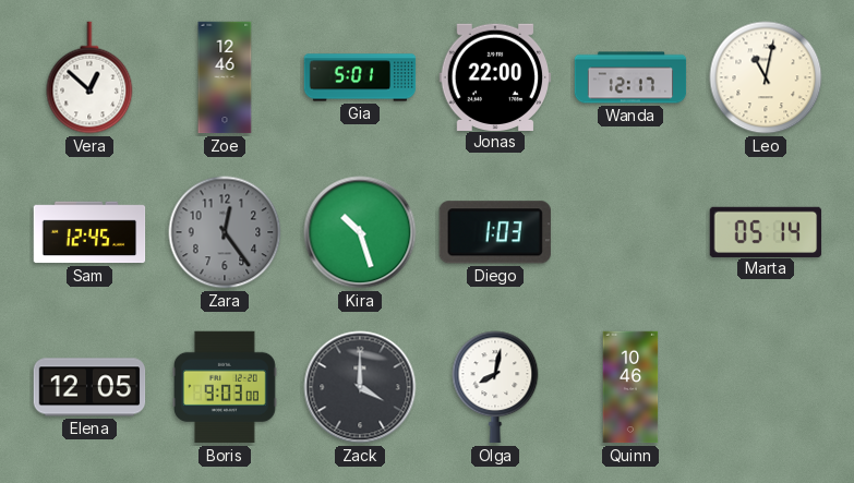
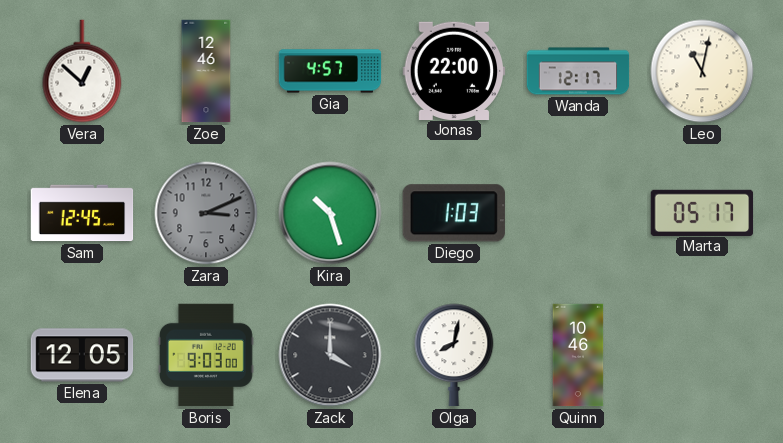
Gia: 5:01 -> 4:57 (330, 71)
Zara: 12:24 -> 3:11 (206, 213)
Marta: 05:14 -> 05:17 (702, 212)
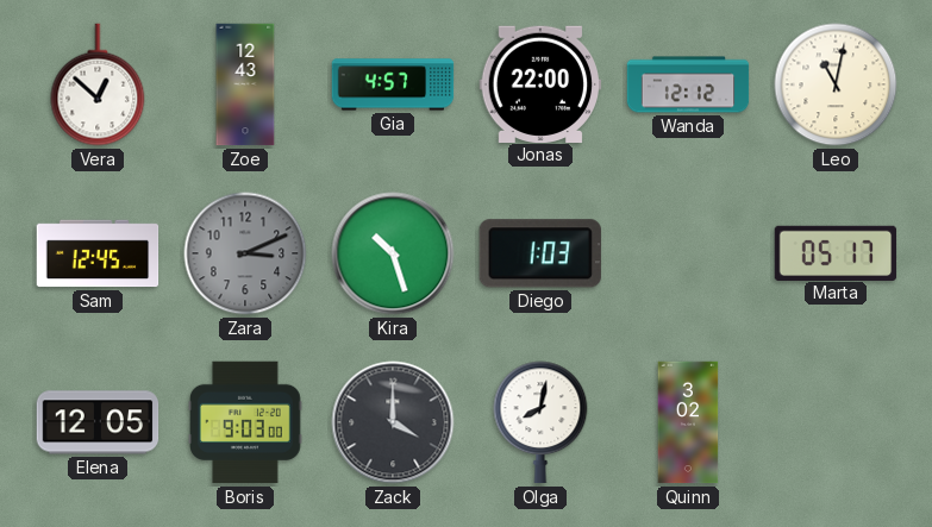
Zoe: 12:46 -> 12:43 (245, 84)
Wanda: 12:17 -> 12:12 (688, 84)
Quinn: 10:46 -> 3:02 (688, 422)
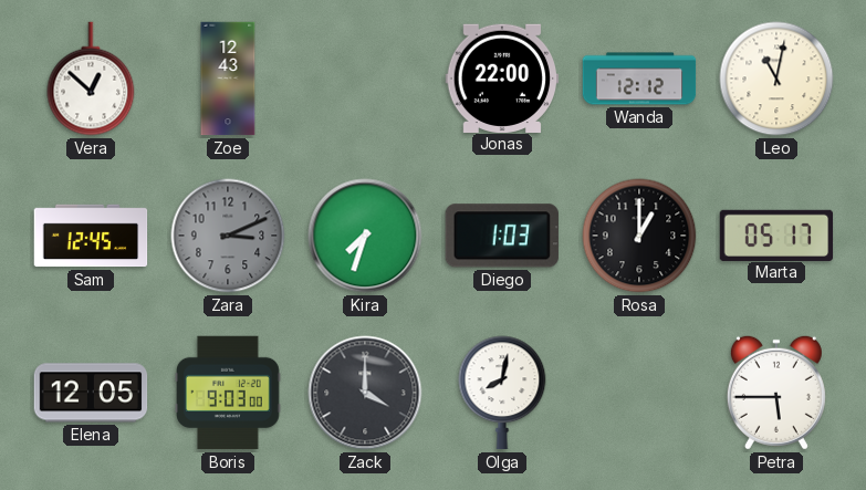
Gia: 4:57 -> none (393, 84)
Kira: 10:27 -> 7:33 (365, 236)
Rosa: none -> 1:00 (639, 236)
Quinn: 3:02 -> none (688, 422)
Petra: none -> 5:45 (776, 393)
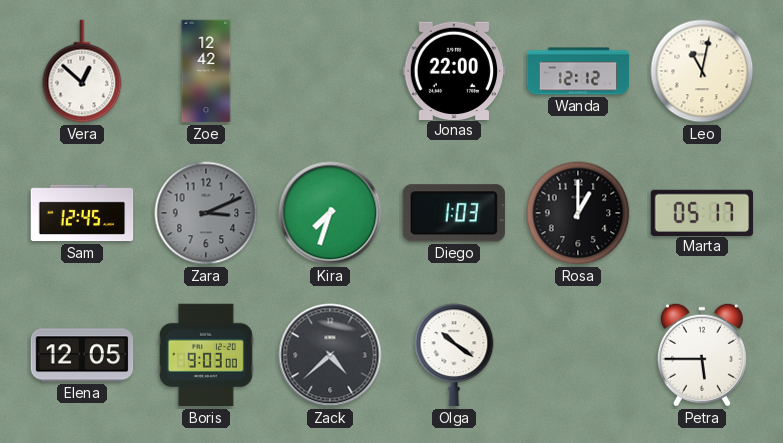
Zoe: 12:43 -> 12:42 (206, 71)
Zack: 4:00 -> 4:38 (330, 355)
Olga: 8:02 -> 10:21 (454, 355)
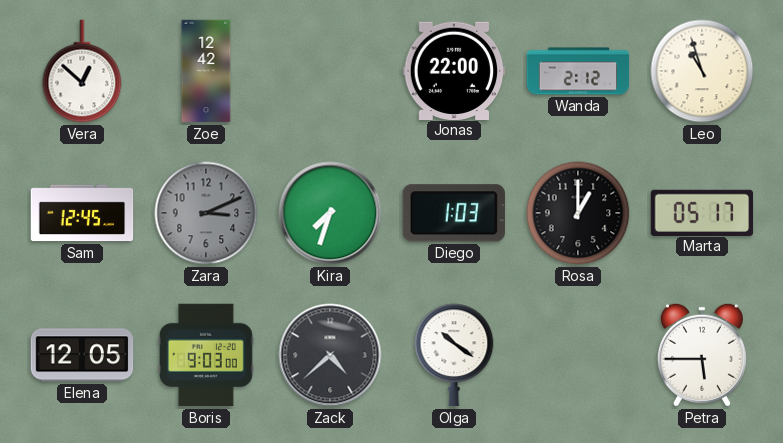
Wanda: 12:12 -> 2:12 (578, 71)
Leo: 11:02 -> 10:57 (702, 71)
